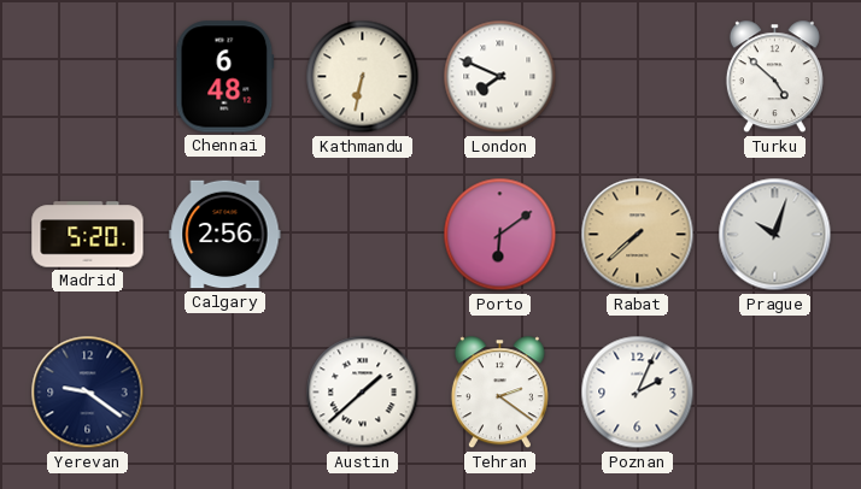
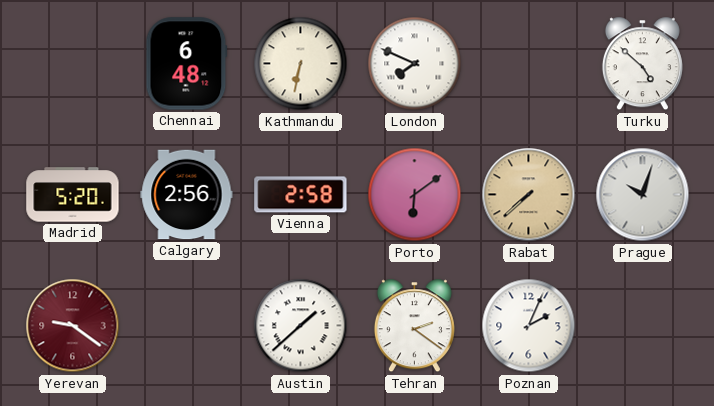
Vienna: none -> 2:58 (301, 195)
Yerevan dial: navy -> burgundy (73, 326)
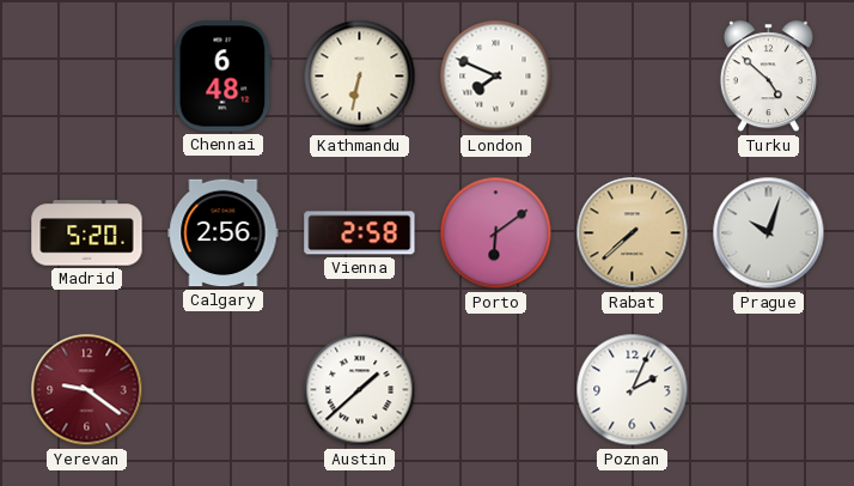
Tehran: 2:21 -> none (414, 326)
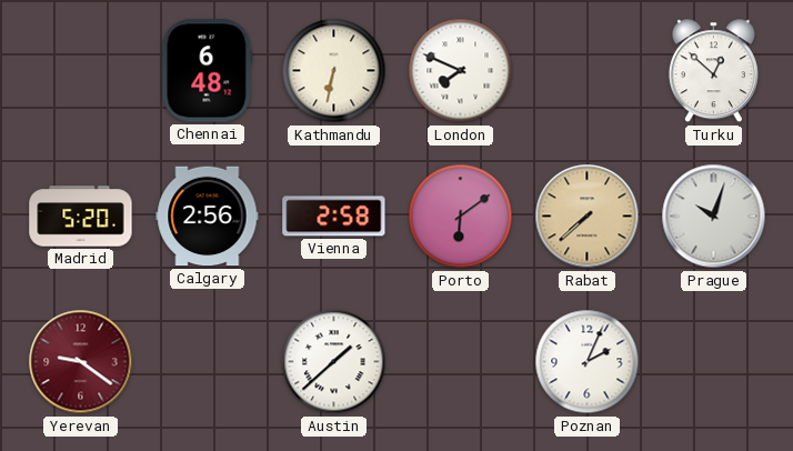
Turku: 4:52 -> 12:52 (713, 71)
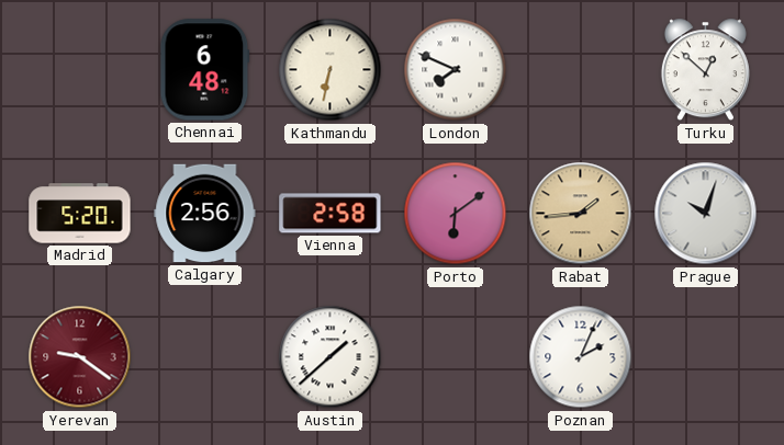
Rabat: 7:38 -> 1:44 (581, 214)
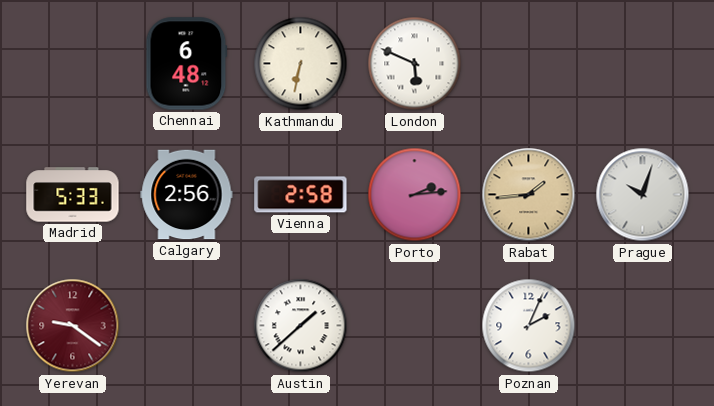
London: 7:49 -> 5:49 (415, 64)
Turku: 12:52 -> none (705, 70)
Madrid: 5:20 -> 5:33 (73, 195)
Porto: 6:09 -> 2:14 (415, 195)
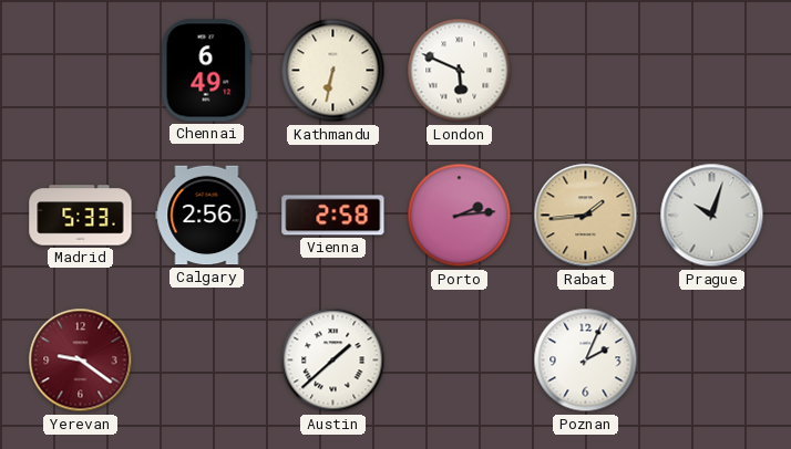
Chennai: 6:48 -> 6:49 (207, 71)
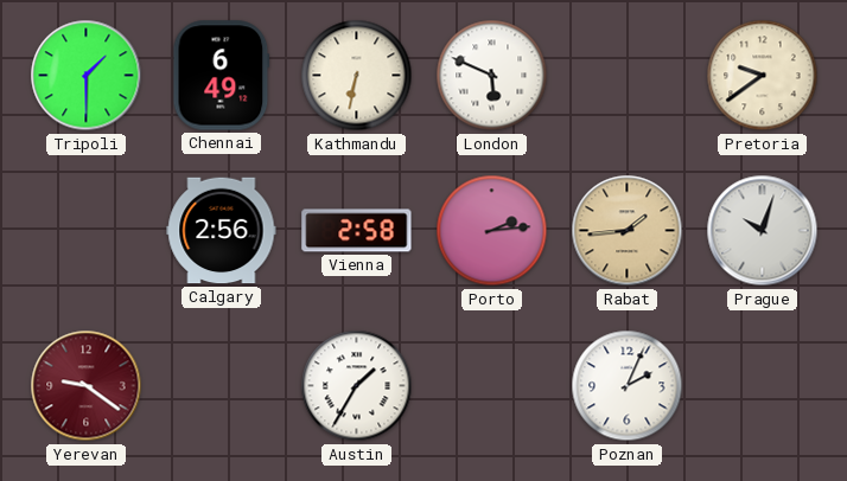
Tripoli: none -> 1:30 (87, 76)
Pretoria: none -> 9:39 (763, 76)
Madrid: 5:33 -> none (81, 216)
Austin: 1:38 -> 1:35 (357, 386)
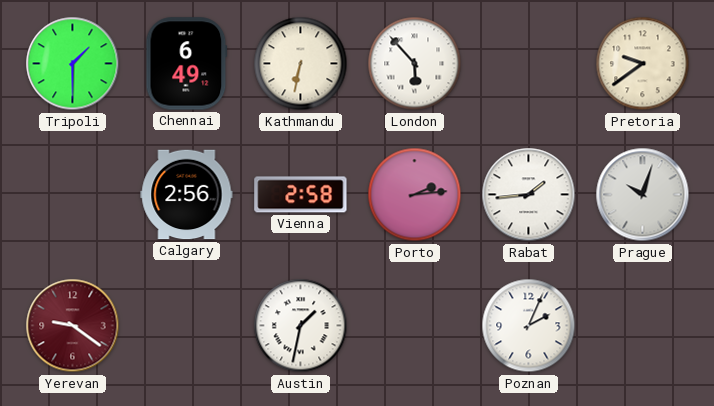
London: 5:49 -> 5:53 (415, 64)
Rabat dial: champagne -> white (529, 195)
Austin: 1:35 -> 1:32 (301, 326)
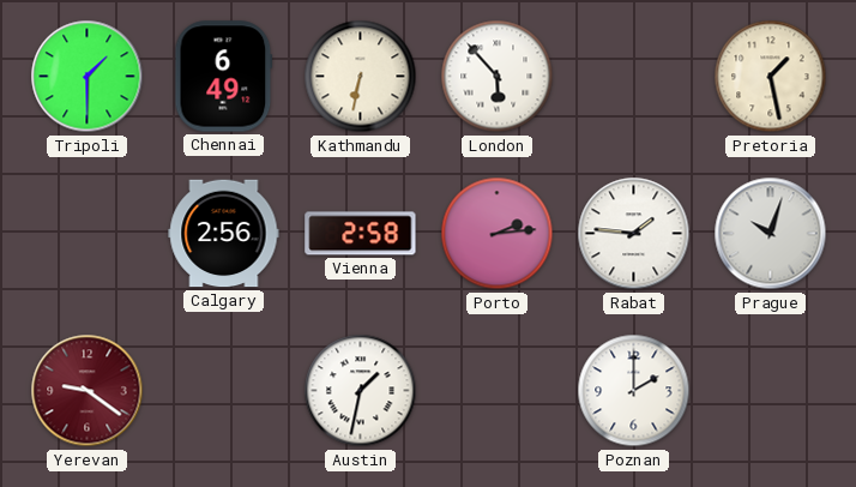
Pretoria: 9:39 -> 1:28 (771, 77)
Rabat: 1:44 -> 1:46 (634, 234)
Poznan: 2:04 -> 2:00 (634, 391)
